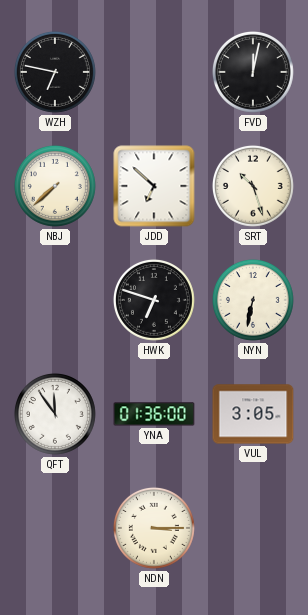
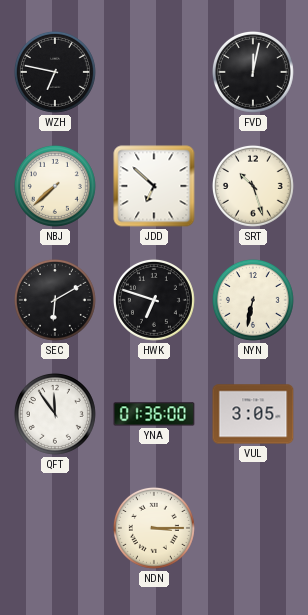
SEC: none -> 6:10 (55, 300)
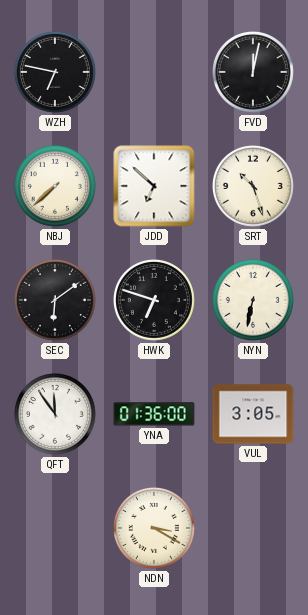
SEC: 6:10 -> 6:09 (55, 300)
NDN: 3:15 -> 3:20 (154, 528)
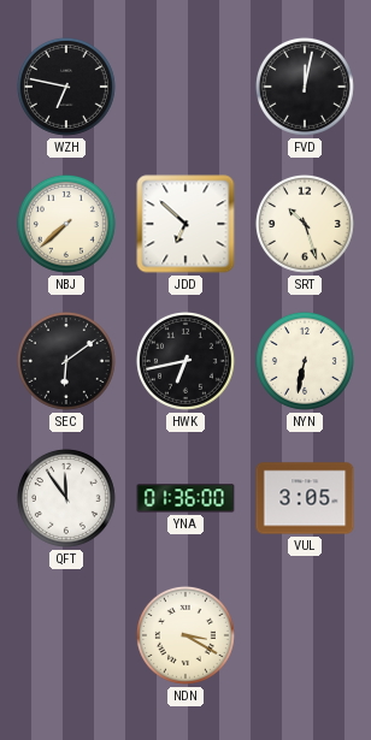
HWK: 6:48 -> 6:43 (185, 361)
